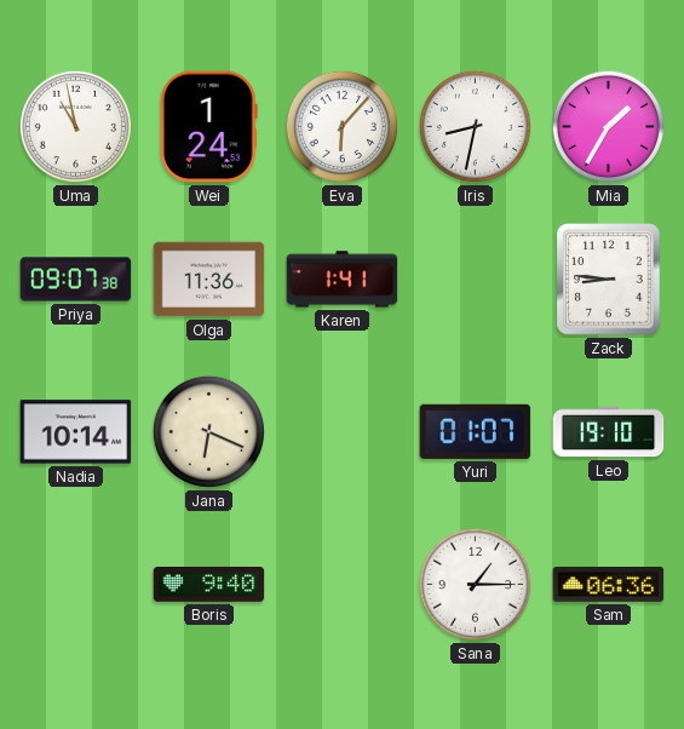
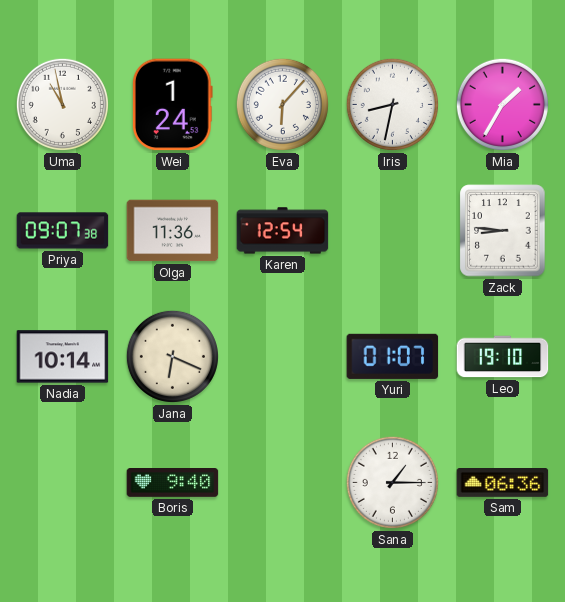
Karen: 1:41 -> 12:54 (283, 231)
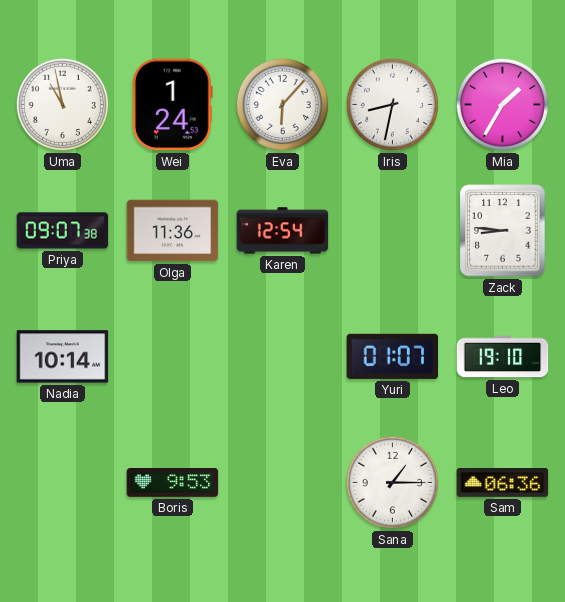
Jana: 6:19 -> none (172, 356)
Boris: 9:40 -> 9:53 (173, 483)
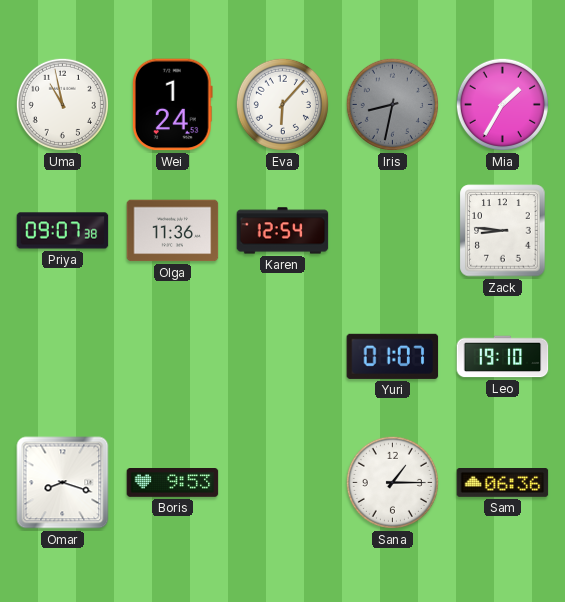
Iris dial: white -> grey (392, 104)
Nadia: 10:14 -> none (63, 357)
Omar: none -> 8:18 (63, 483)
